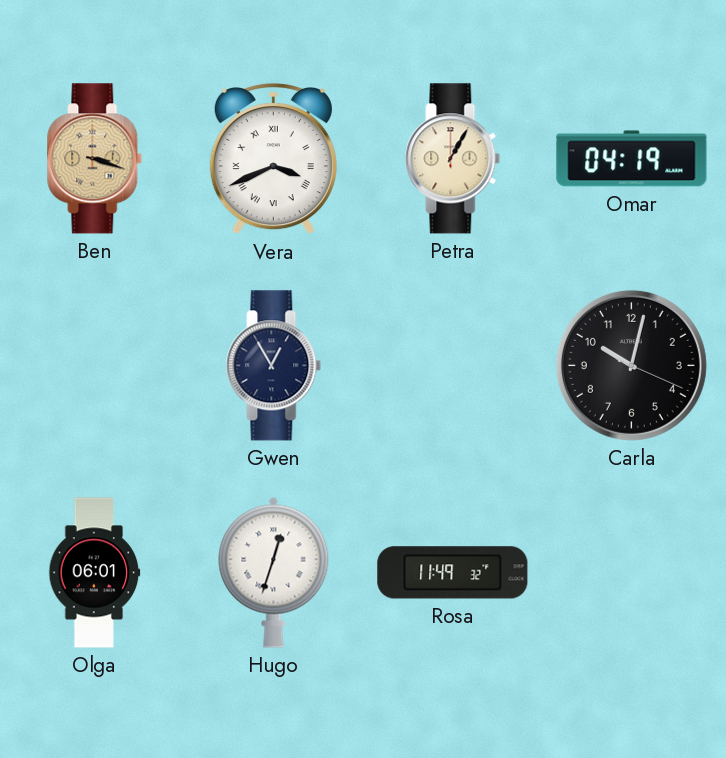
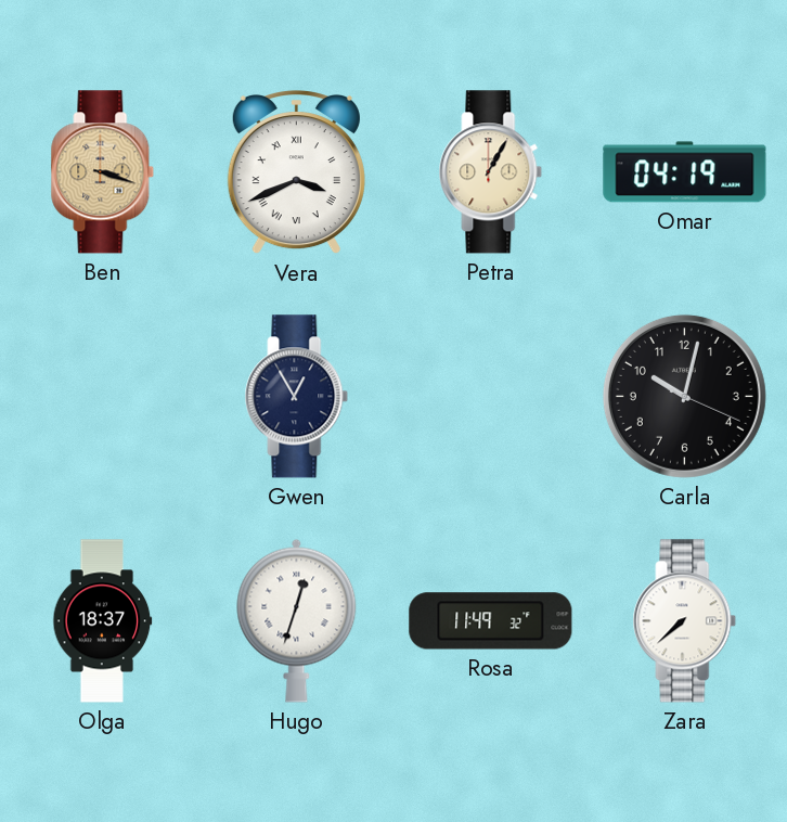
Olga: 06:01 -> 18:37 (103, 621)
Zara: none -> 7:38 (685, 621)
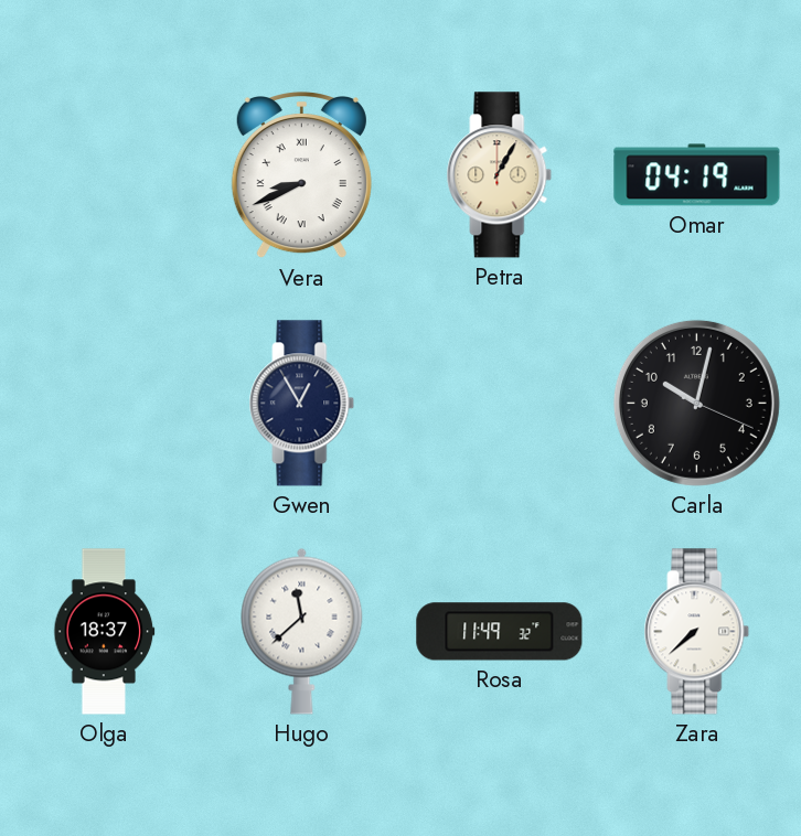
Ben: 3:18 -> none (103, 172)
Vera: 3:41 -> 8:41 (301, 176)
Hugo: 12:33 -> 11:38 (302, 631)
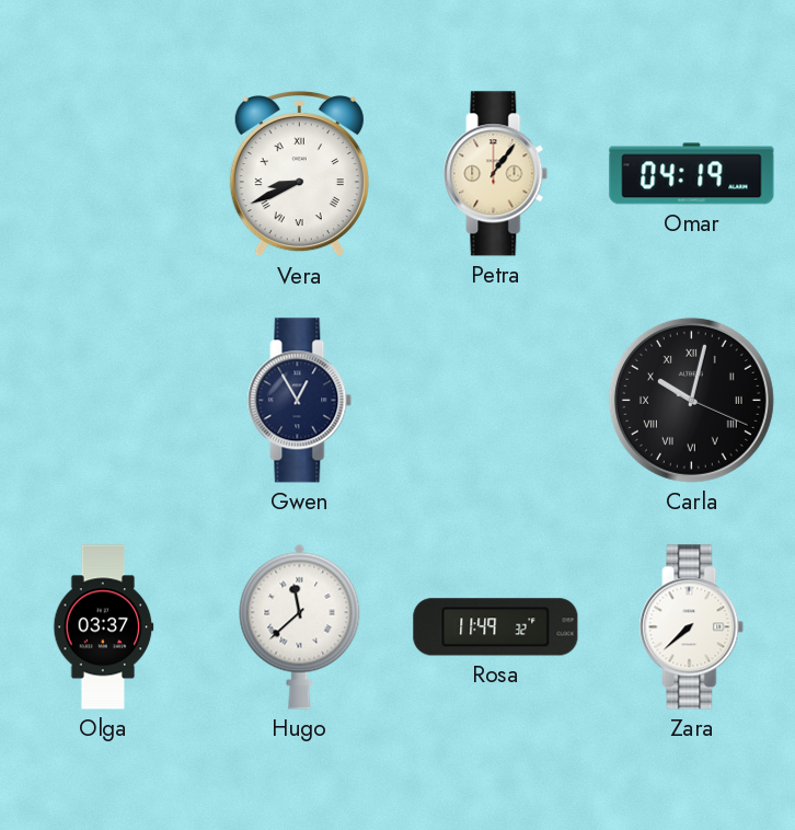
Petra: 1:05 -> 1:06 (496, 174)
Carla numerals: Arabic -> Roman (691, 400)
Olga: 18:37 -> 03:37 (104, 627)
